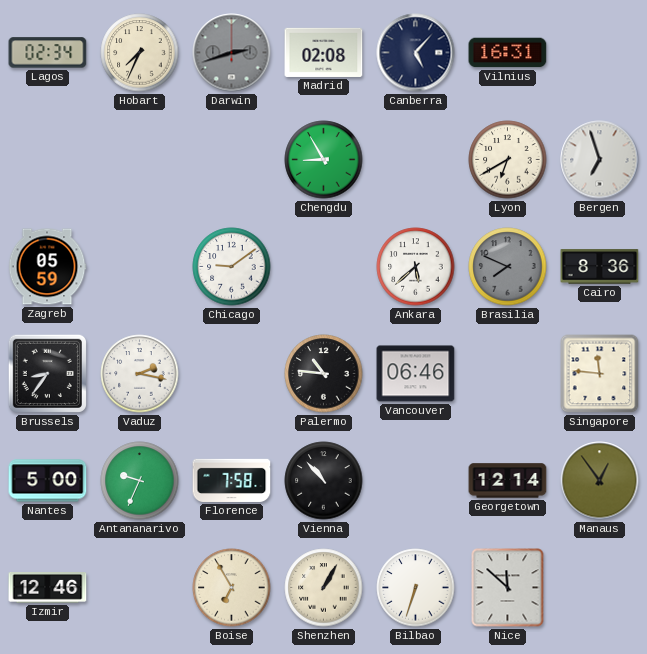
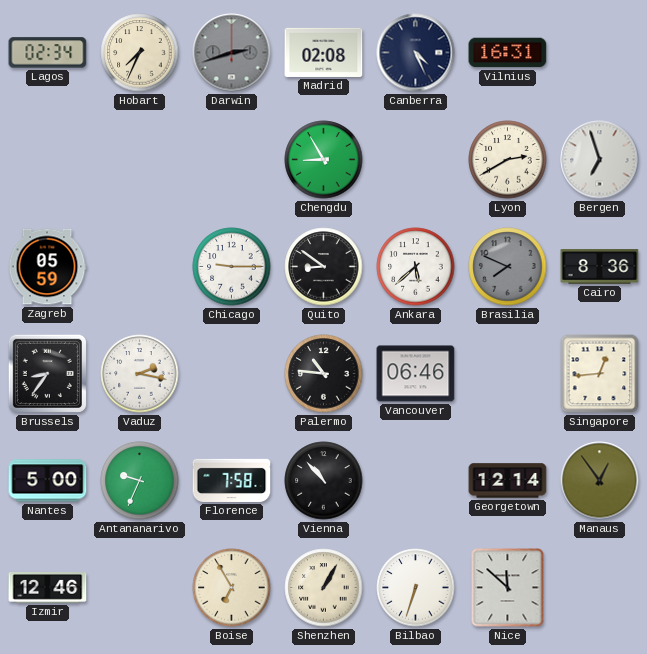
Canberra: 5:07 -> 4:26 (416, 53)
Lyon: 6:40 -> 2:40 (508, 160)
Chicago: 9:09 -> 9:15 (232, 267)
Quito: none -> 8:51 (324, 267)
Singapore: 11:46 -> 12:44 (600, 374)
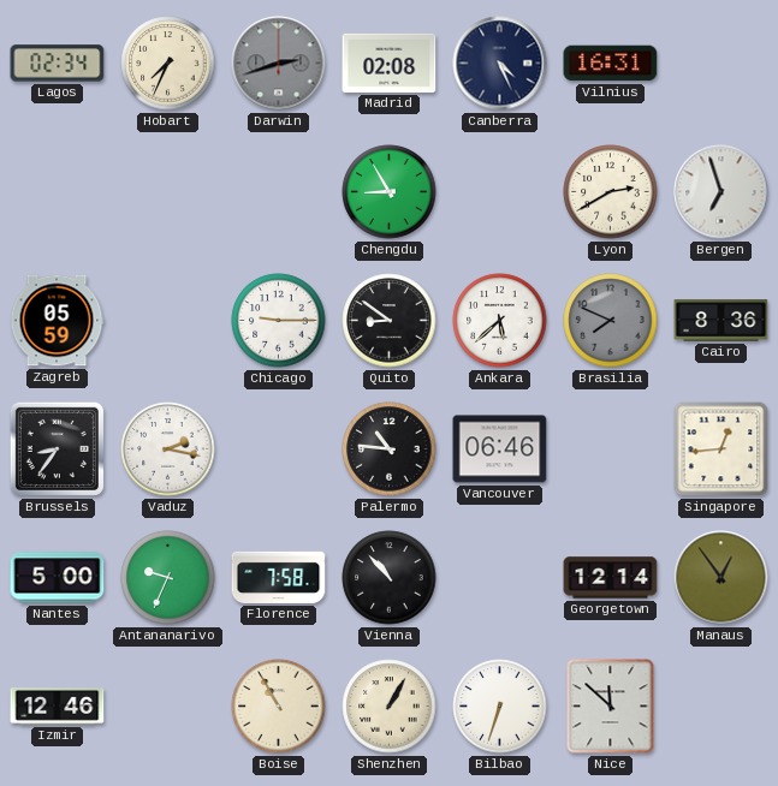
Boise: 6:55 -> 10:55 (279, 707)
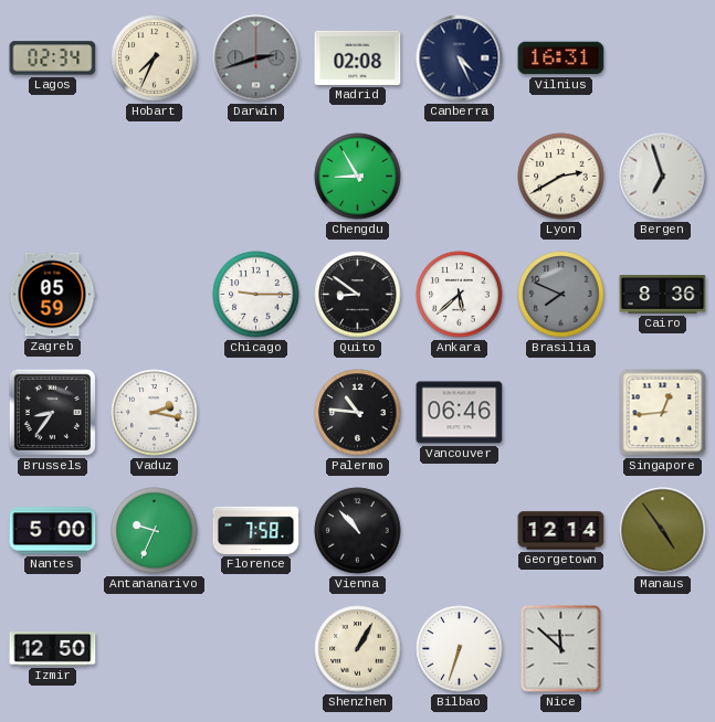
Manaus: 12:54 -> 4:54 (663, 531)
Izmir: 12:46 -> 12:50 (53, 649)
Boise: 10:55 -> none (279, 707)
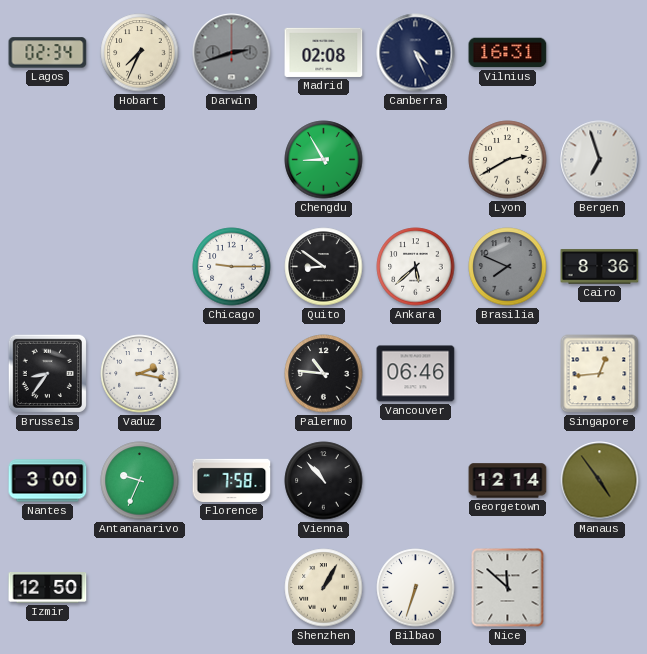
Zagreb: 05:59 -> none (52, 295)
Nantes: 5:00 -> 3:00 (48, 481)
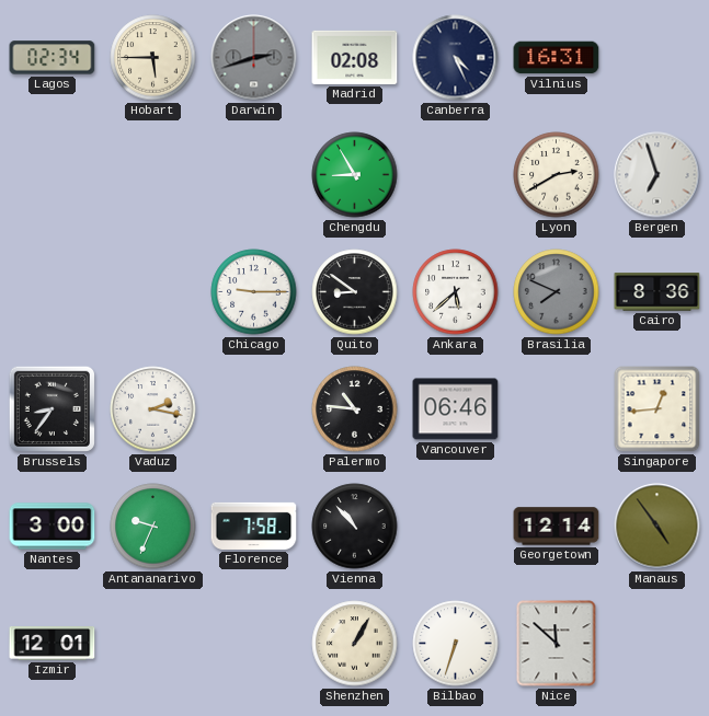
Hobart: 7:34 -> 5:45 (153, 58)
Izmir: 12:50 -> 12:01 (53, 644)
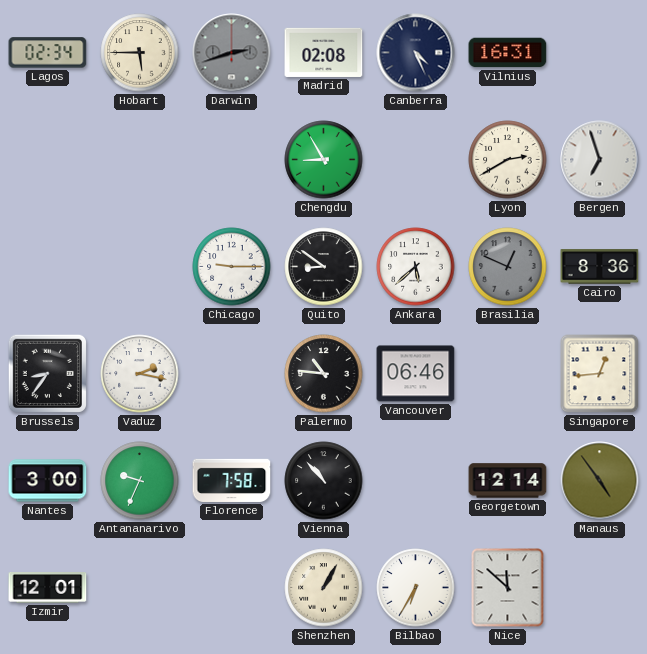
Brasilia: 7:49 -> 12:49 (508, 267)
Bilbao: 6:33 -> 6:35 (416, 588)
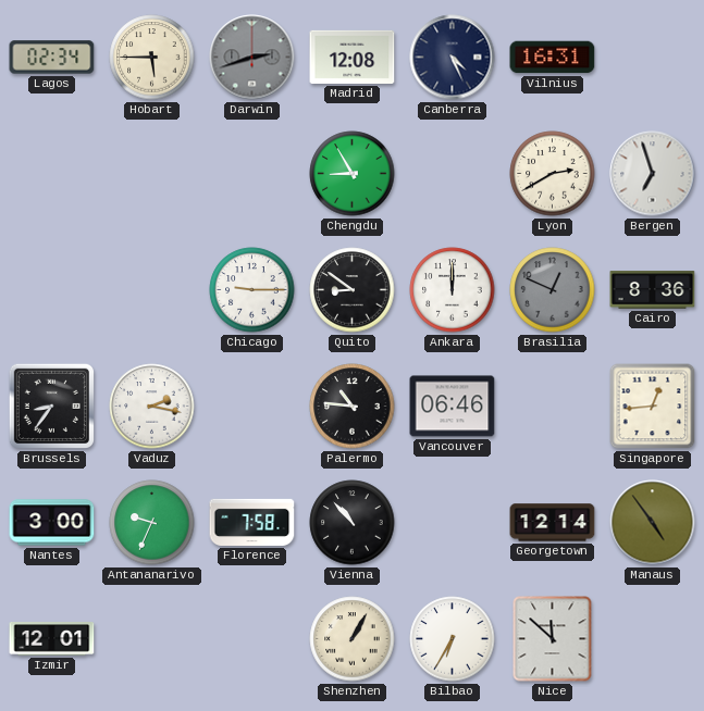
Madrid: 02:08 -> 12:08 (353, 57)
Ankara: 5:38 -> 12:00 (453, 290)
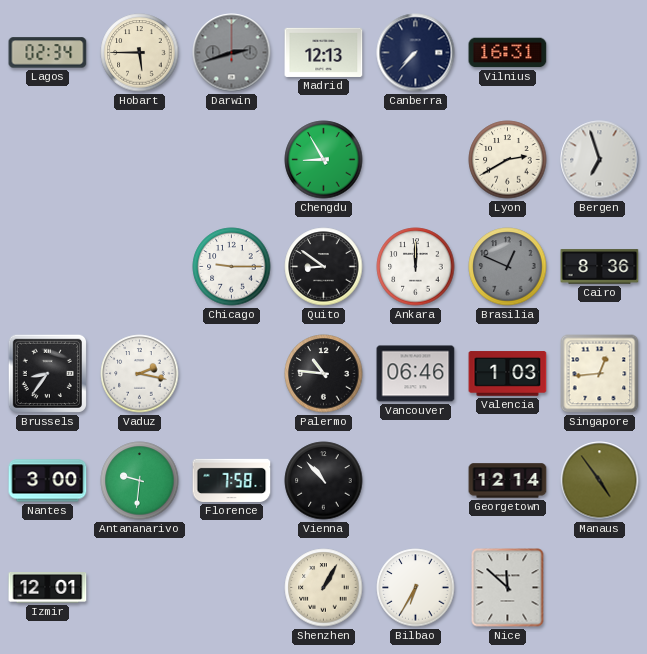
Madrid: 12:08 -> 12:13 (324, 52)
Canberra: 4:26 -> 7:37 (416, 53)
Valencia: none -> 1:03 (508, 374)
Antananarivo: 9:34 -> 9:31 (140, 481)
